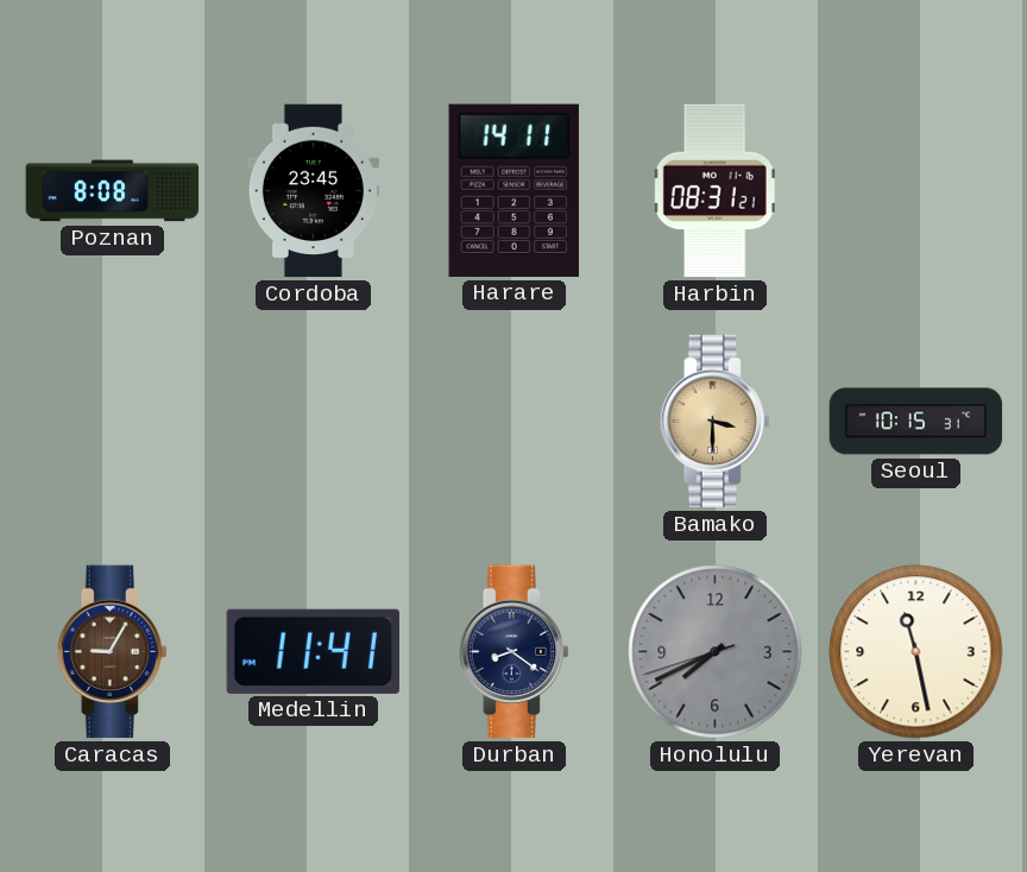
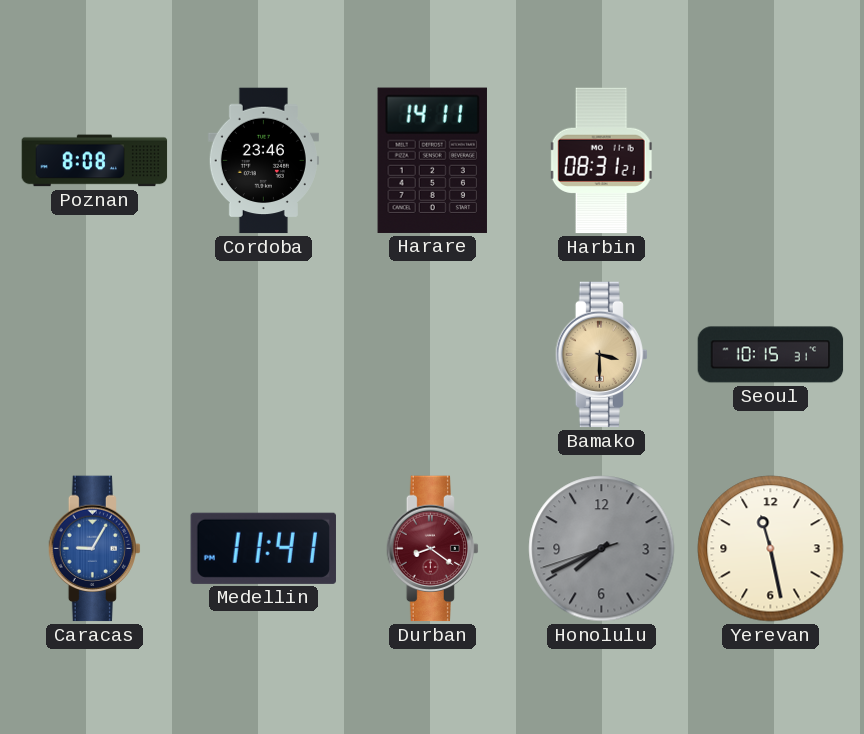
Cordoba: 23:45 -> 23:46 (263, 161)
Caracas dial: brown -> blue (94, 549)
Durban dial: navy -> burgundy (432, 549)
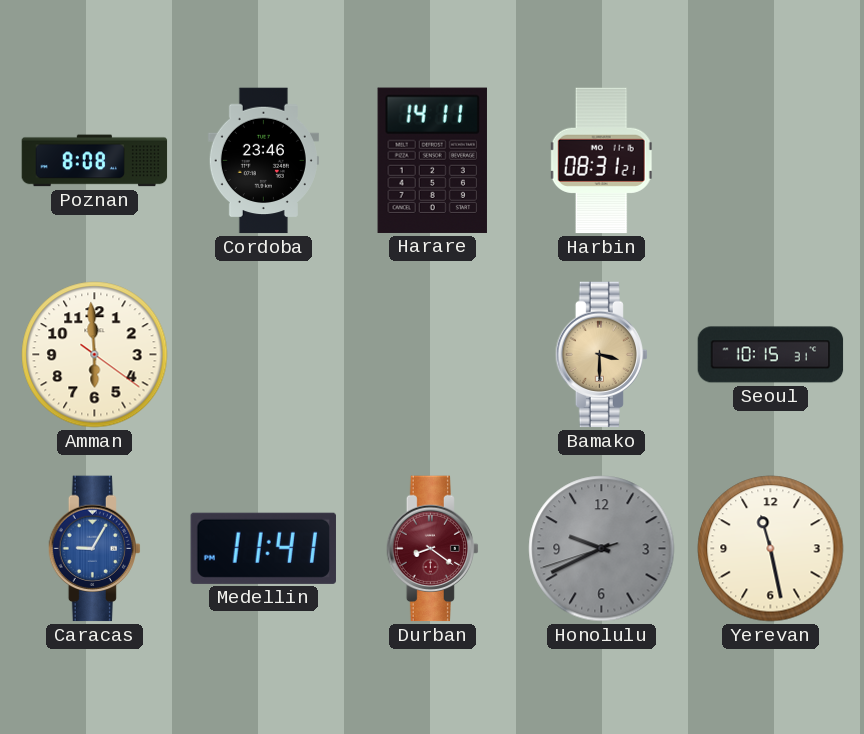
Amman: none -> 5:59 (95, 355)
Honolulu: 7:40 -> 9:40 (602, 549)
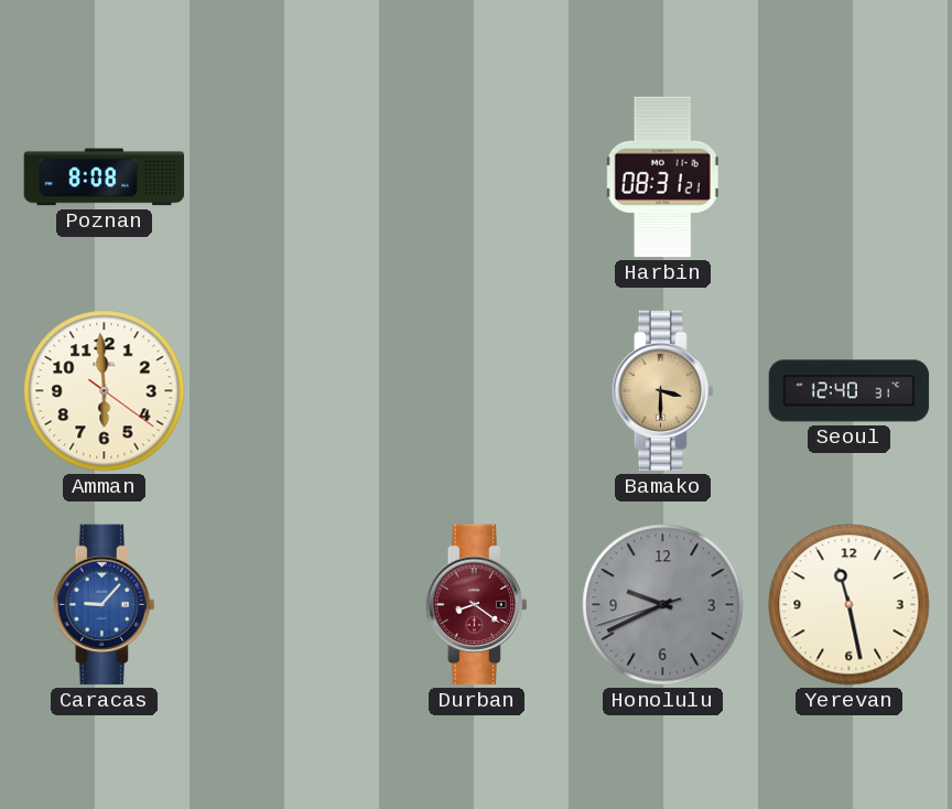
Cordoba: 23:46 -> none (263, 161)
Harare: 14:11 -> none (432, 160)
Seoul: 10:15 -> 12:40 (850, 391)
Caracas: 9:05 -> 9:07 (104, 605)
Medellin: 11:41 -> none (263, 548)
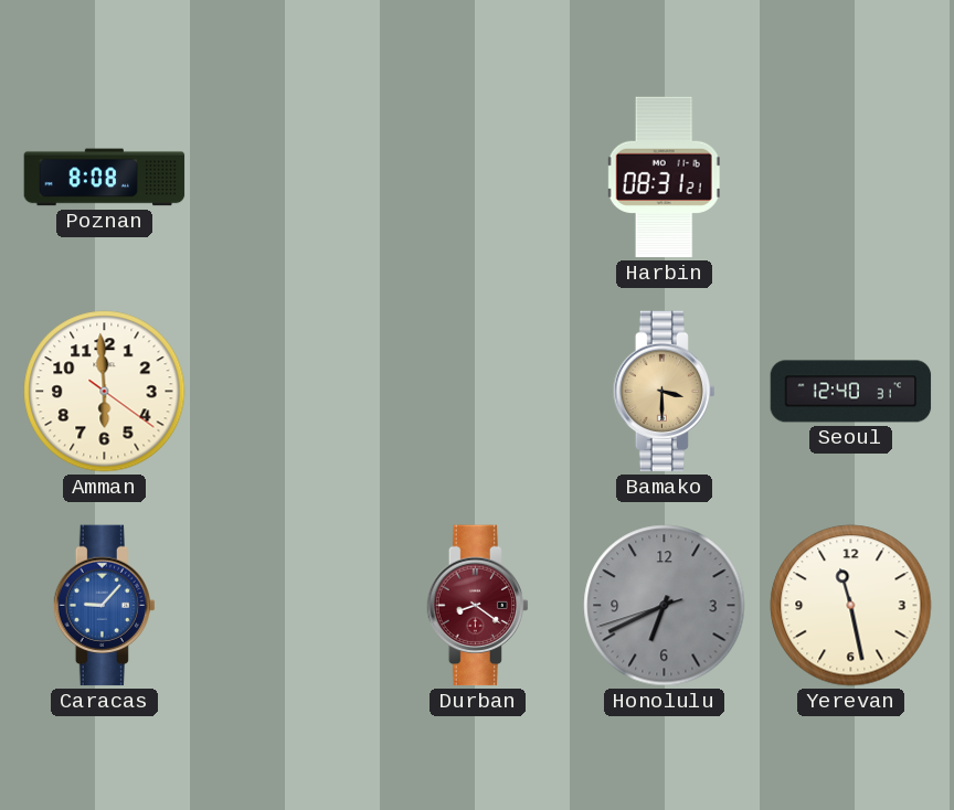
Honolulu: 9:40 -> 6:40 (665, 606)
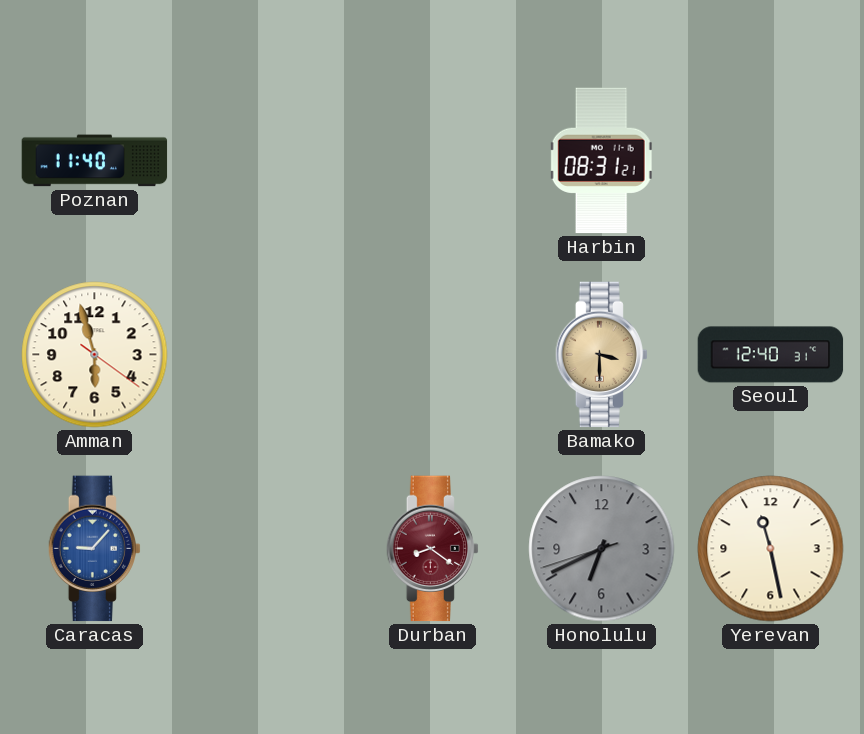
Poznan: 8:08 -> 11:40 (95, 161)
Amman: 5:59 -> 5:57 (95, 355)
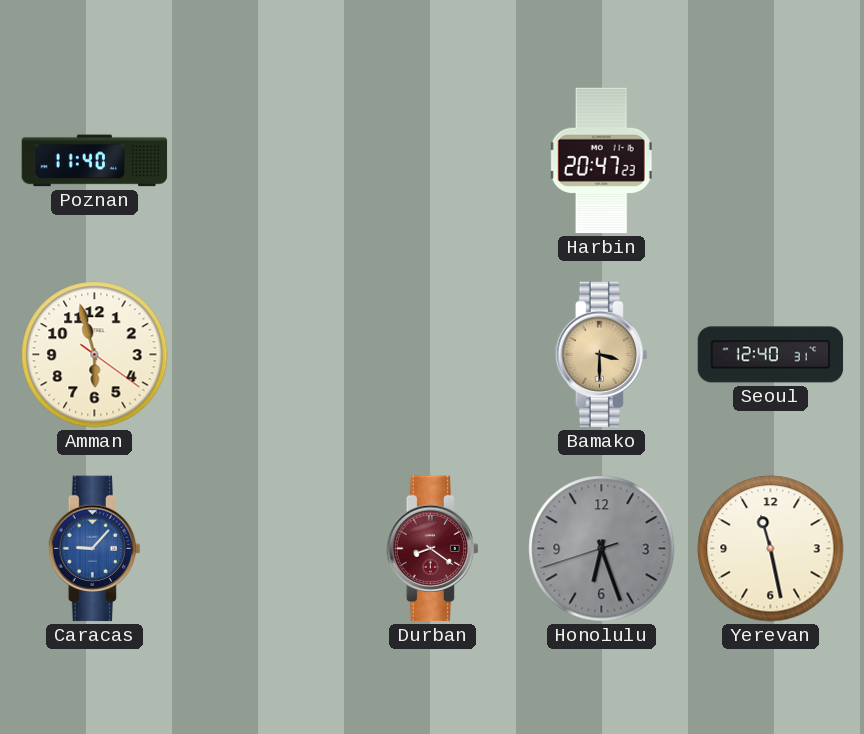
Harbin: 08:31 -> 20:47 (601, 161)
Honolulu: 6:40 -> 6:26 (602, 549)
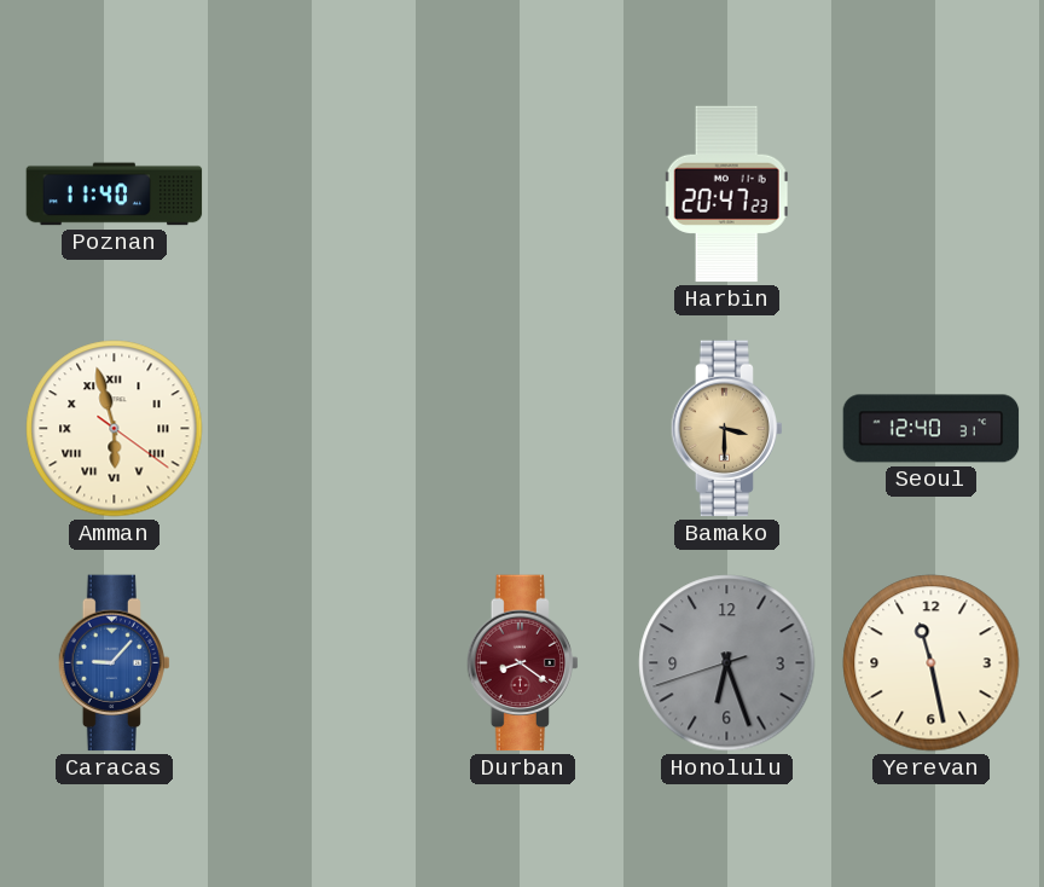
Amman numerals: Arabic -> Roman (115, 429)
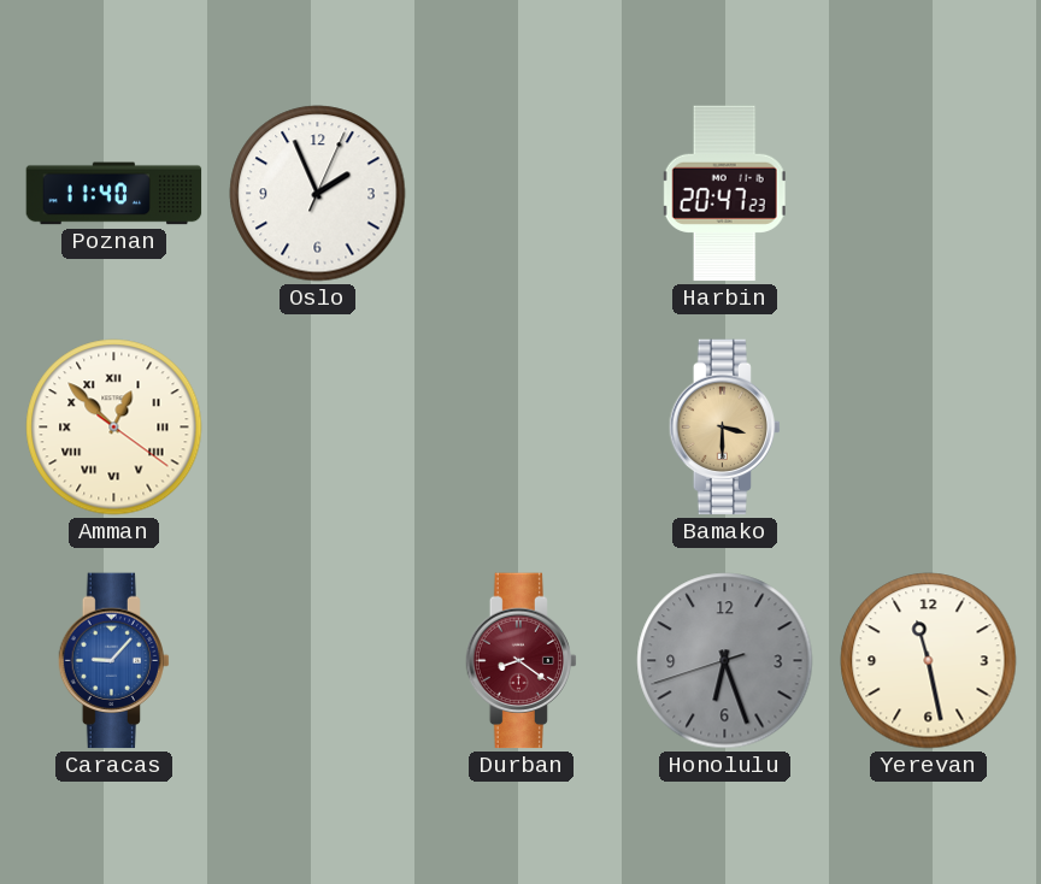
Oslo: none -> 1:56 (318, 194)
Amman: 5:57 -> 12:52 (114, 428)
Seoul: 12:40 -> none (932, 429)
